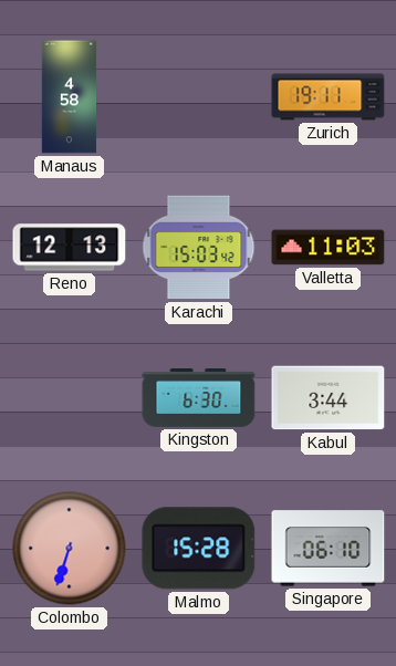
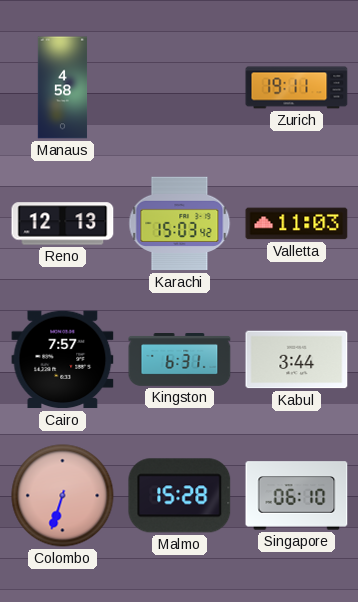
Cairo: none -> 7:57 (63, 360)
Kingston: 6:30 -> 6:31 (180, 360)
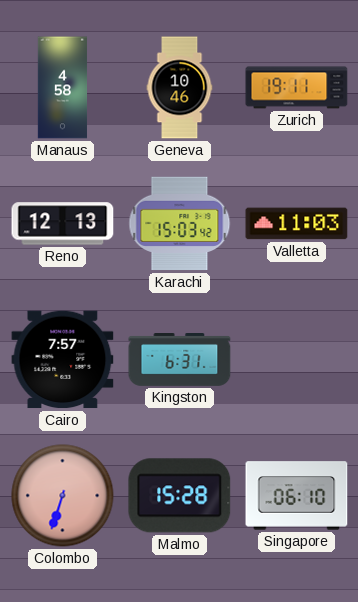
Geneva: none -> 10:46 (180, 88)
Kabul: 3:44 -> none (297, 360)
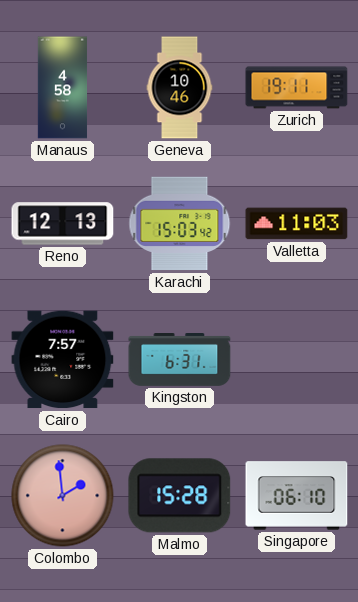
Colombo: 6:33 -> 1:59 (63, 496)
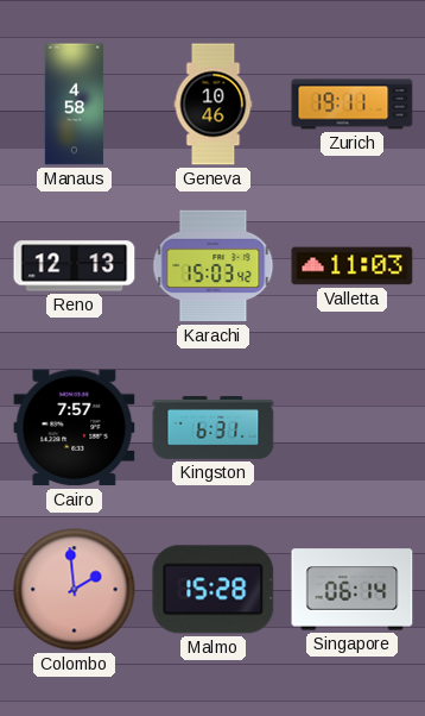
Singapore: 06:10 -> 06:14 (353, 590)
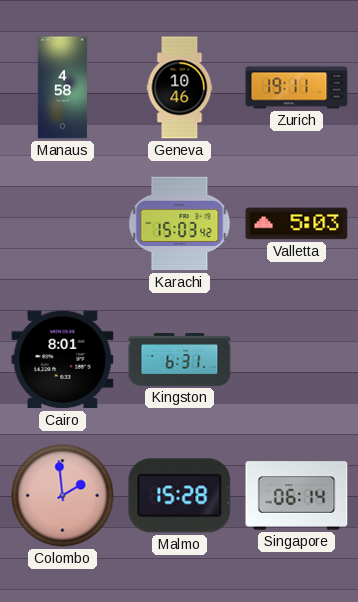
Reno: 12:13 -> none (75, 266)
Valletta: 11:03 -> 5:03 (297, 224)
Cairo: 7:57 -> 8:01 (63, 360)
